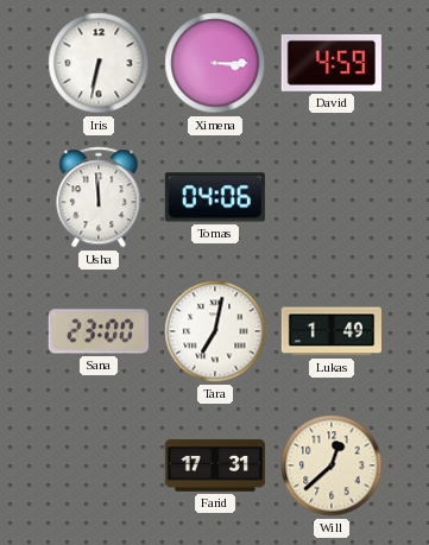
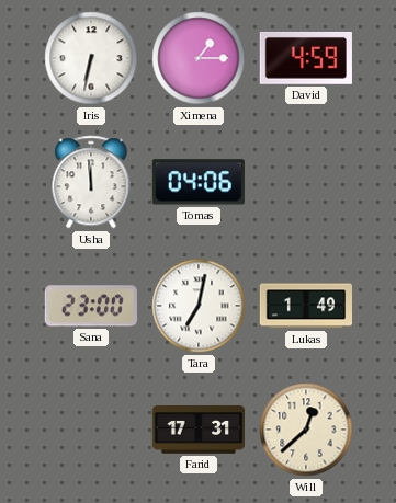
Ximena: 3:15 -> 1:15 (199, 58)
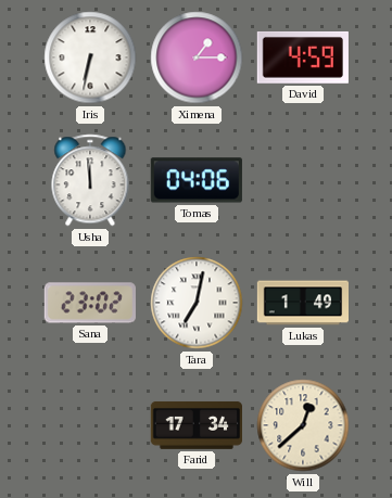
Sana: 23:00 -> 23:02 (90, 303)
Farid: 17:31 -> 17:34 (195, 425)
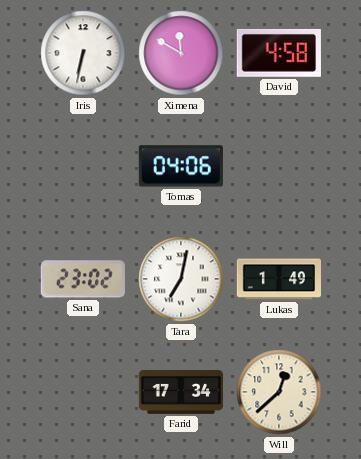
Ximena: 1:15 -> 11:50 (181, 53)
David: 4:59 -> 4:58 (279, 53)
Usha: 11:59 -> none (90, 180)
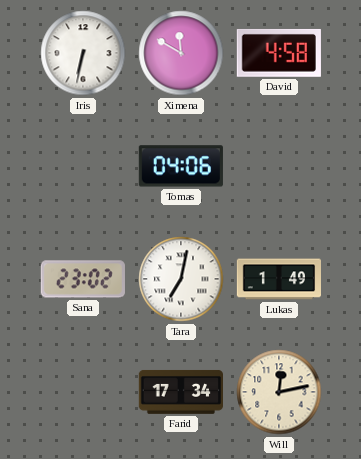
Will: 12:38 -> 12:13 (279, 392)
